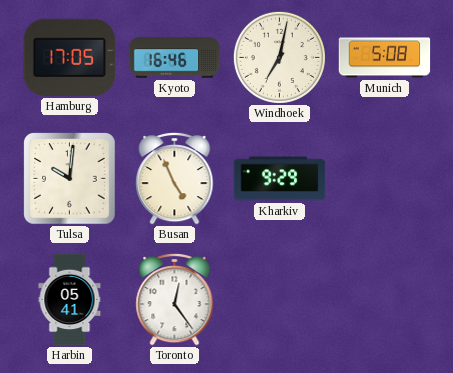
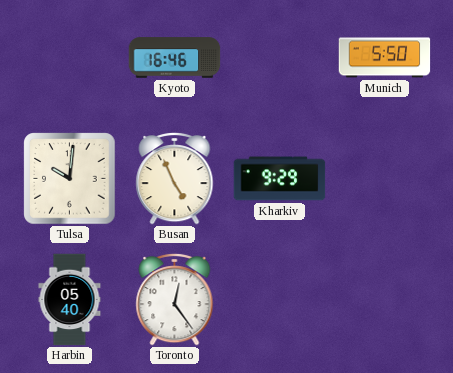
Hamburg: 17:05 -> none (70, 57)
Windhoek: 7:02 -> none (279, 57)
Munich: 5:08 -> 5:50 (385, 58)
Harbin: 05:41 -> 05:40 (70, 300)
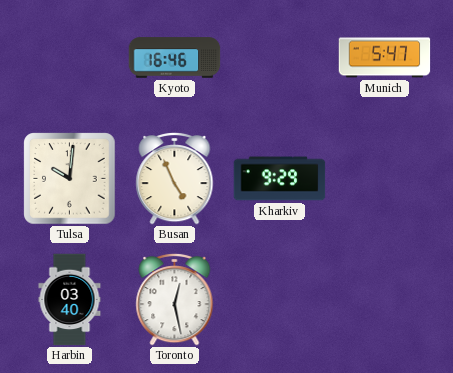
Munich: 5:50 -> 5:47 (385, 58)
Harbin: 05:40 -> 03:40 (70, 300)
Toronto: 12:24 -> 12:28 (175, 299)
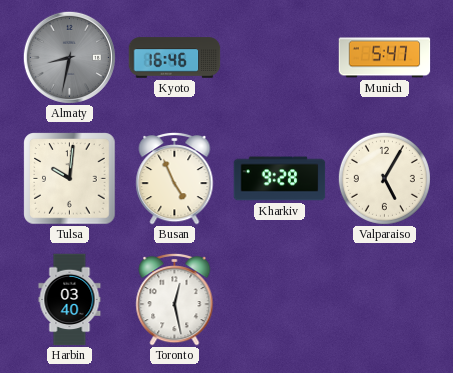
Almaty: none -> 8:32 (69, 57)
Kharkiv: 9:29 -> 9:28 (280, 179)
Valparaiso: none -> 5:05 (384, 178)
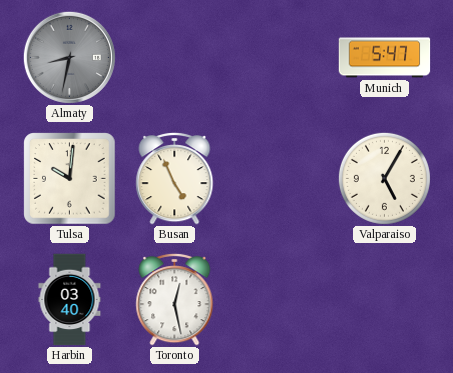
Kyoto: 16:46 -> none (175, 58)
Kharkiv: 9:28 -> none (280, 179)
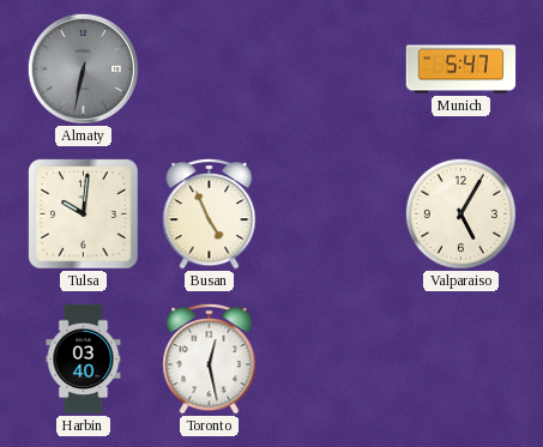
Almaty: 8:32 -> 6:32 (83, 68)
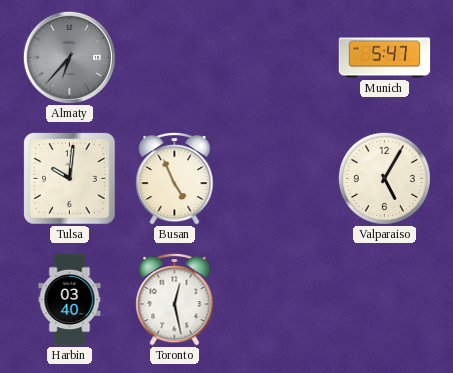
Almaty: 6:32 -> 6:37 (69, 57)
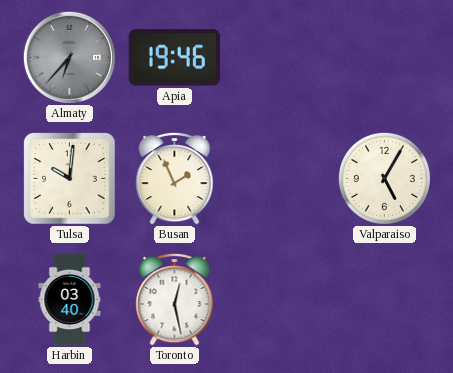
Apia: none -> 19:46 (175, 58)
Munich: 5:47 -> none (385, 58)
Busan: 4:56 -> 1:56 (175, 178)
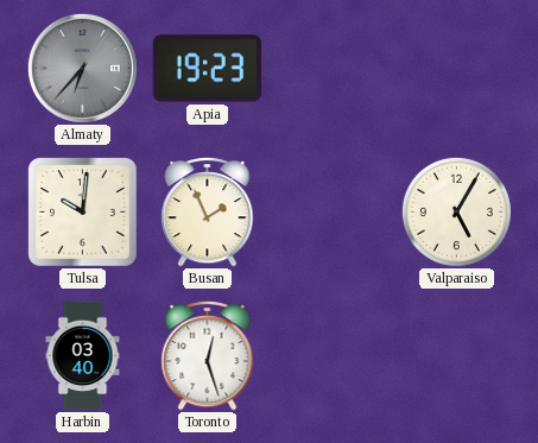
Apia: 19:46 -> 19:23 (208, 69)
Toronto: 12:28 -> 12:27 (208, 355)
